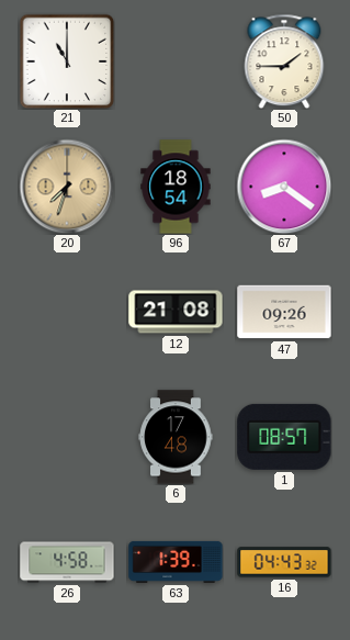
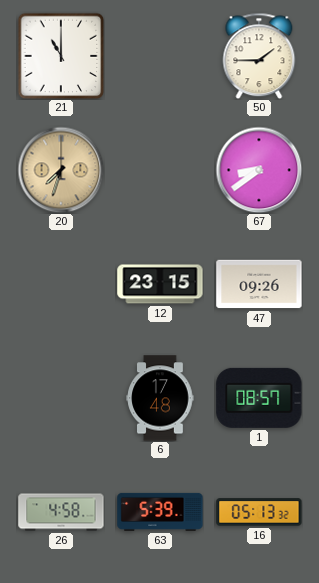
96: 18:54 -> none (176, 187)
67: 8:21 -> 8:39 (259, 170)
12: 21:08 -> 23:15 (160, 284)
63: 1:39 -> 5:39 (160, 512)
16: 04:43 -> 05:13 (259, 512)
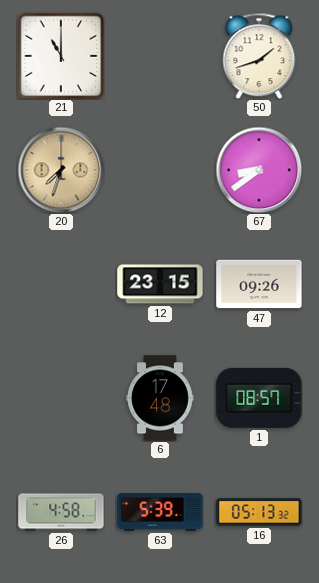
50: 1:45 -> 1:42 (259, 56)
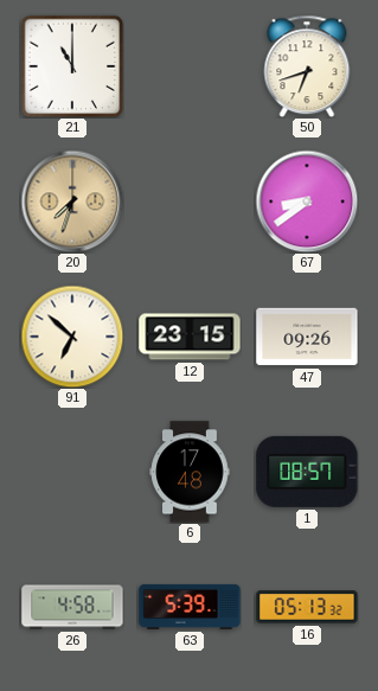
50: 1:42 -> 6:42 (307, 66)
91: none -> 6:52 (72, 337)
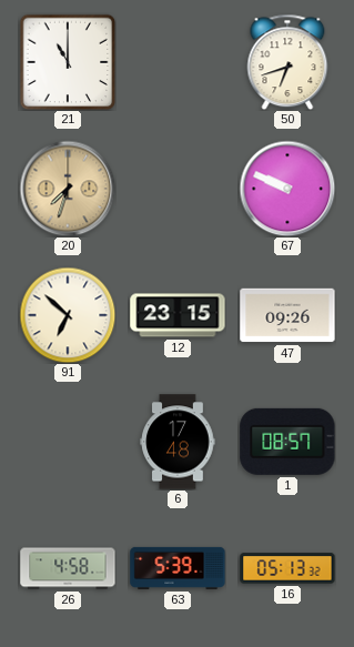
67: 8:39 -> 9:49 (287, 189)
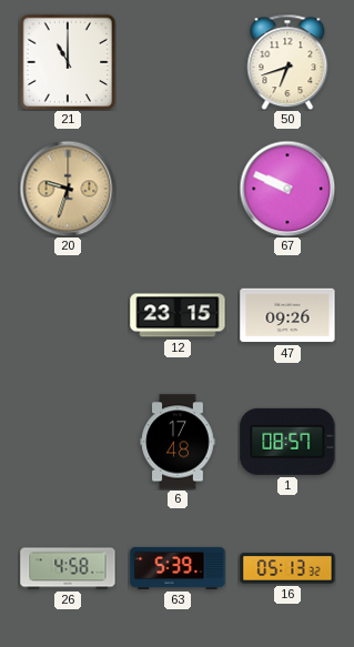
20: 7:33 -> 9:33 (68, 189)
91: 6:52 -> none (68, 315)
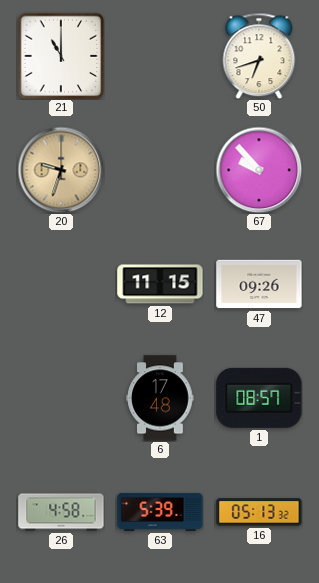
67: 9:49 -> 9:53 (259, 170)
12: 23:15 -> 11:15 (160, 284)
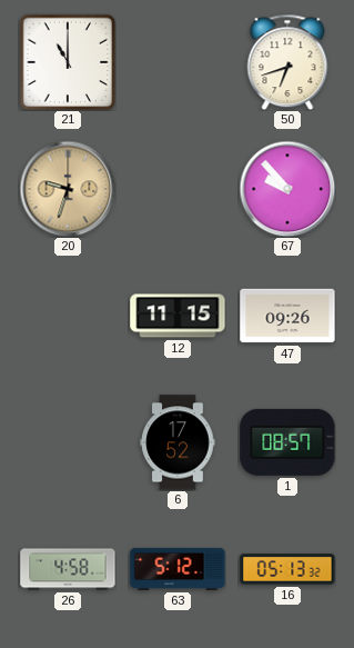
6: 17:48 -> 17:52 (178, 442)
63: 5:39 -> 5:12 (178, 569)
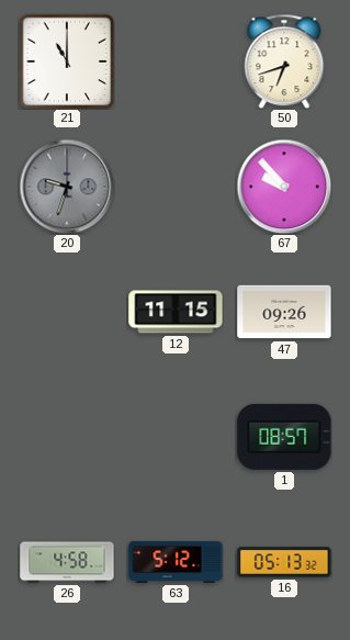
20 dial: champagne -> grey (67, 187)
6: 17:52 -> none (178, 442)
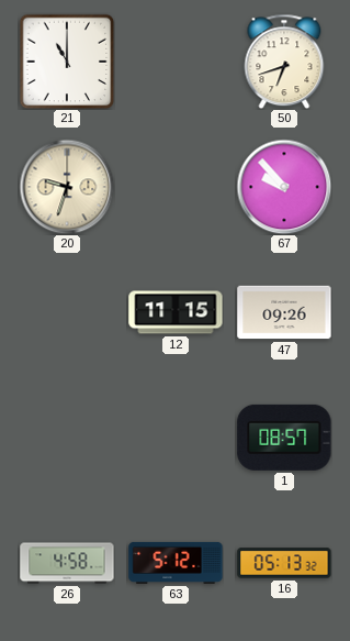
20 dial: grey -> cream (67, 187)
